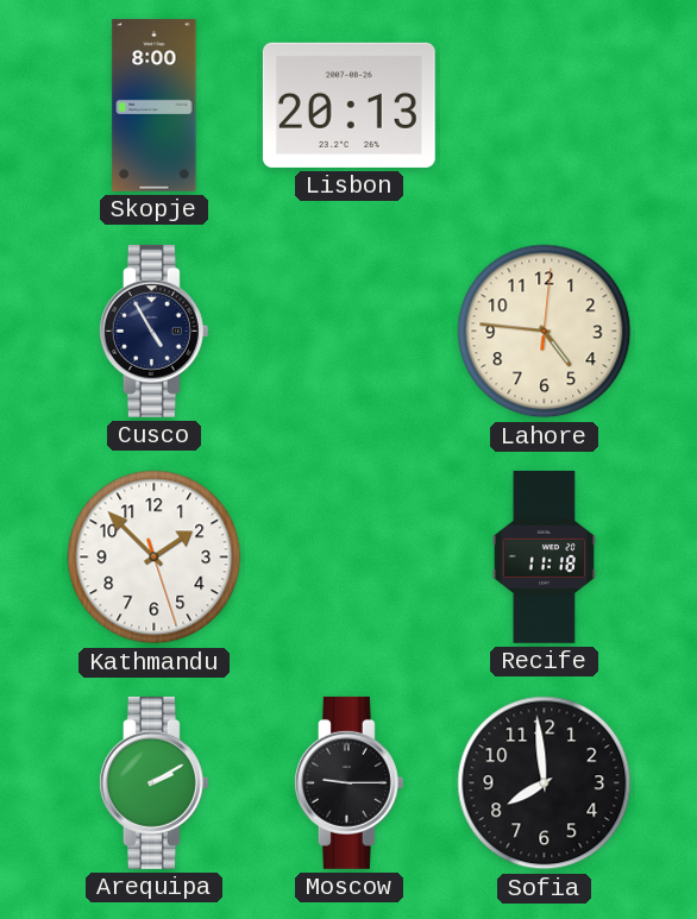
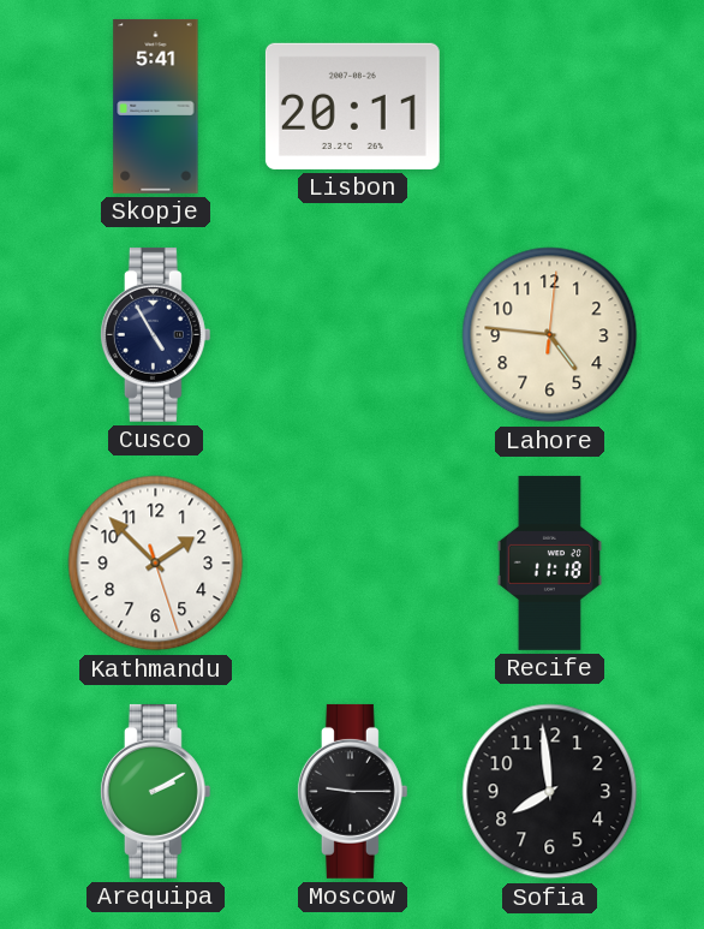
Skopje: 8:00 -> 5:41 (156, 106)
Lisbon: 20:13 -> 20:11 (352, 106)
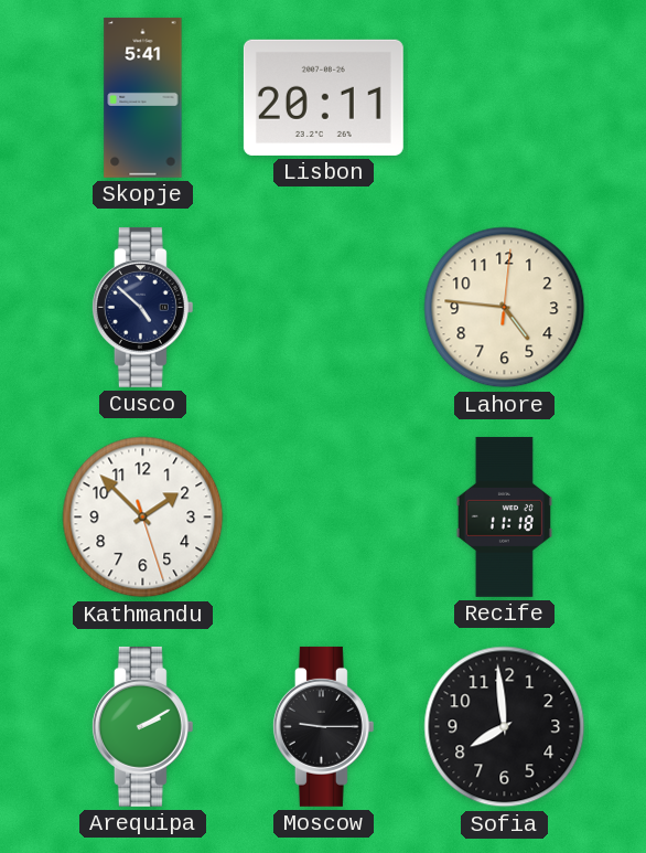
Cusco: 4:55 -> 4:52 (142, 307)
